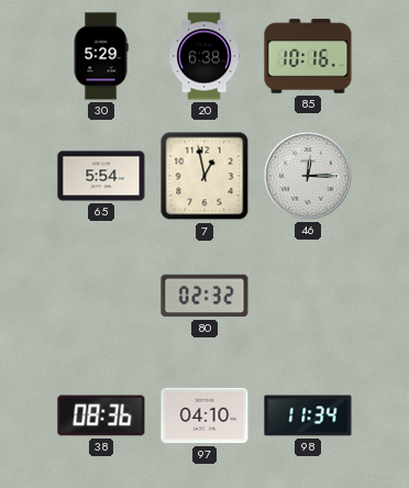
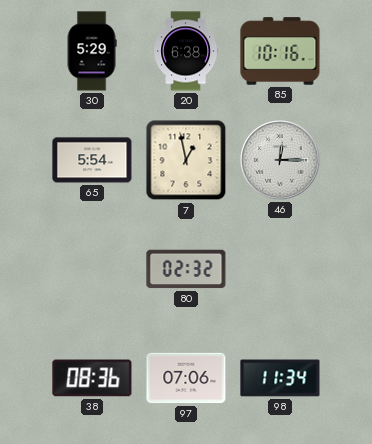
97: 04:10 -> 07:06 (186, 378)
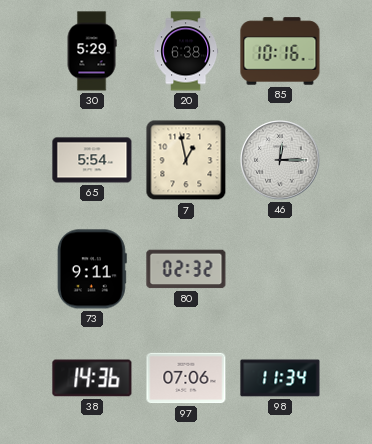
73: none -> 9:11 (92, 269)
38: 08:36 -> 14:36 (92, 378)
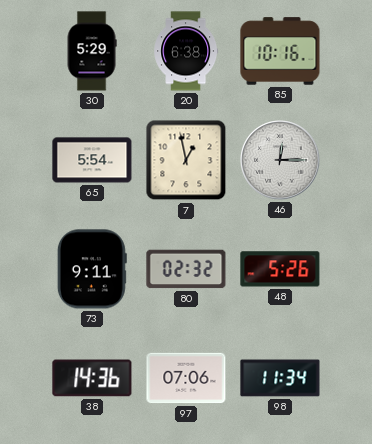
48: none -> 5:26 (280, 269)
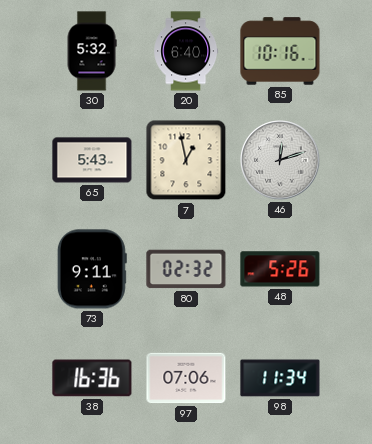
30: 5:29 -> 5:32 (92, 51)
20: 6:38 -> 6:40 (186, 51)
65: 5:54 -> 5:43 (92, 160)
46: 12:15 -> 12:12 (280, 160)
38: 14:36 -> 16:36 (92, 378)
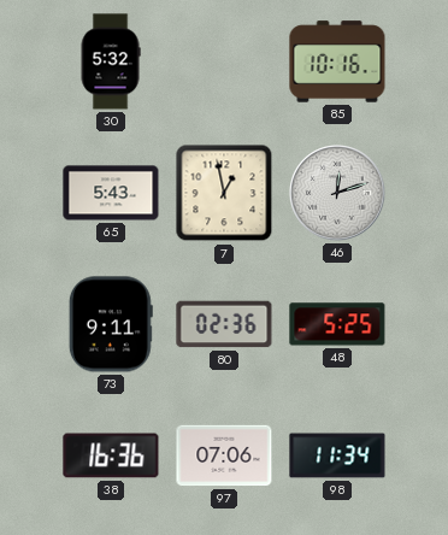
20: 6:40 -> none (186, 51)
80: 02:32 -> 02:36 (224, 324)
48: 5:26 -> 5:25 (337, 324)
